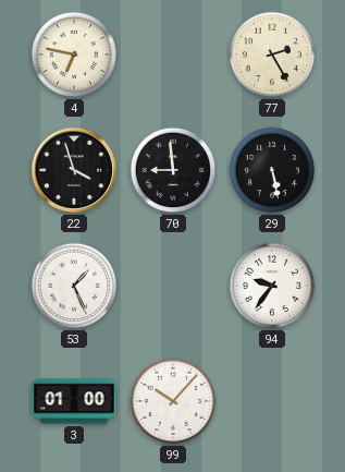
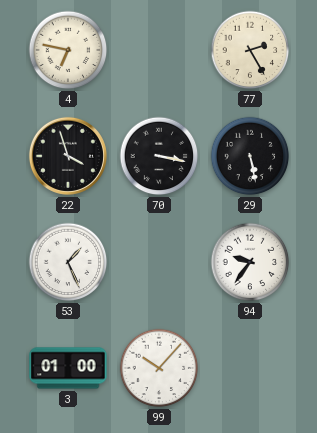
70: 8:59 -> 3:17 (159, 156)
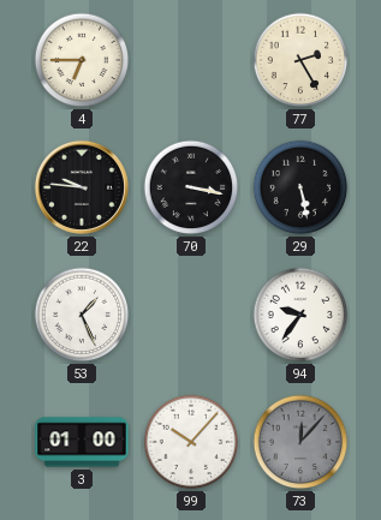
4: 6:47 -> 6:45 (82, 60)
22: 3:57 -> 9:46 (82, 187)
73: none -> 12:07 (300, 442)
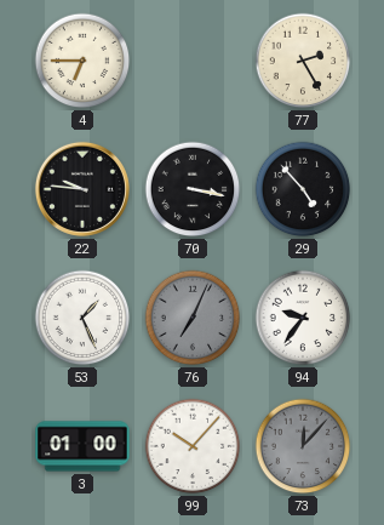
29: 5:28 -> 4:53 (303, 189)
76: none -> 7:04 (193, 318)
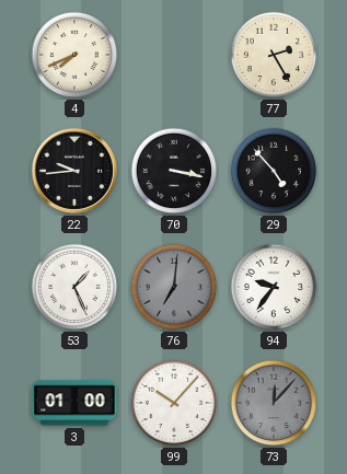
4: 6:45 -> 7:41 (74, 55)
22: 9:46 -> 9:44 (74, 171)
76: 7:04 -> 7:01 (174, 287)
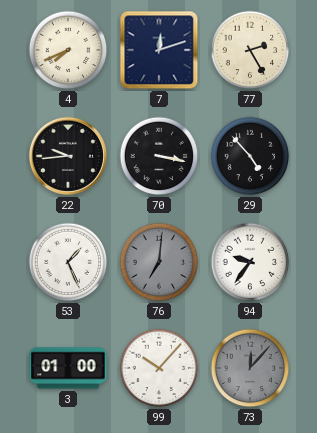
7: none -> 12:12 (159, 50)
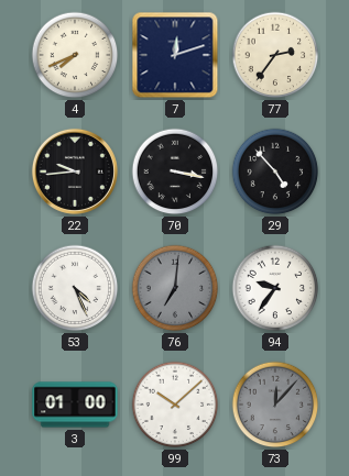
77: 2:25 -> 2:36 (275, 55)
53: 1:26 -> 4:26 (75, 288)
99: 10:07 -> 10:08 (175, 405)
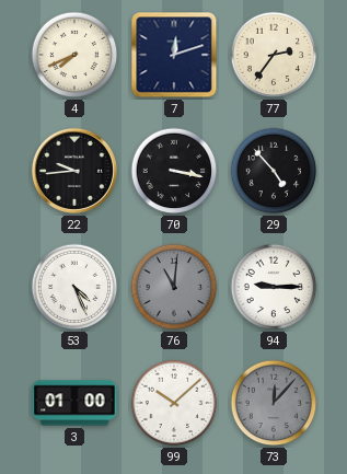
76: 7:01 -> 11:01 (174, 287)
94: 9:36 -> 9:15 (274, 287)
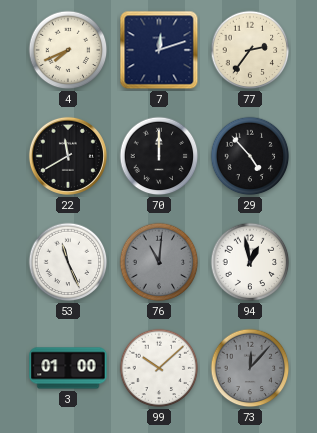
22: 9:44 -> 11:40 (68, 156)
70: 3:17 -> 12:00 (159, 156)
53: 4:26 -> 11:26 (68, 262)
94: 9:15 -> 12:58 (250, 262)
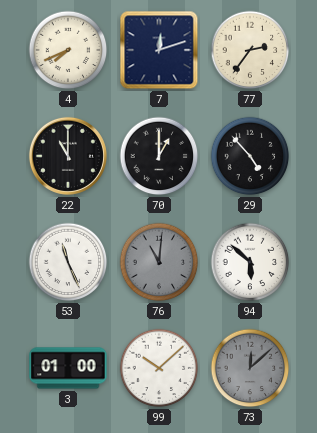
22: 11:40 -> 11:00 (68, 156)
70: 12:00 -> 1:00 (159, 156)
94: 12:58 -> 5:52 (250, 262)
73: 12:07 -> 12:08 (250, 368)
